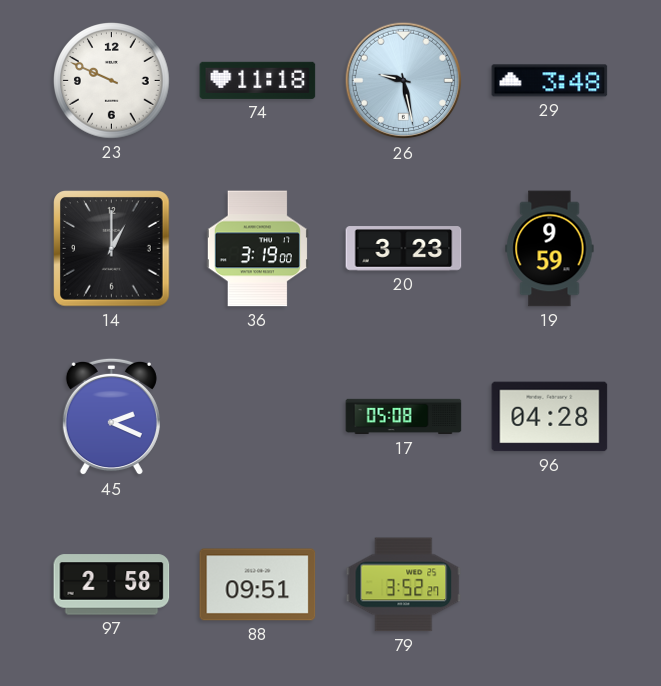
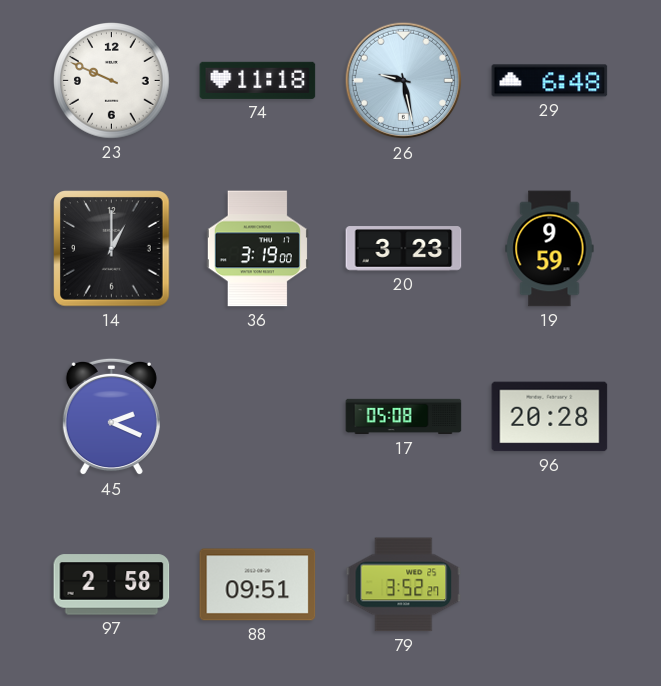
29: 3:48 -> 6:48 (550, 81)
96: 04:28 -> 20:28 (550, 417)
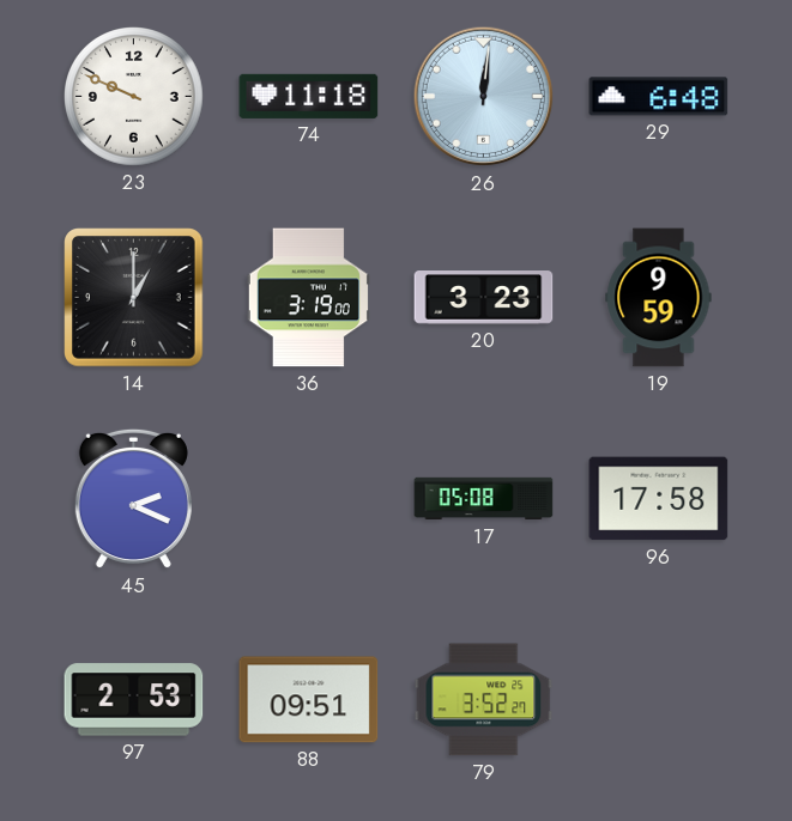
26: 9:28 -> 12:01 (484, 97)
96: 20:28 -> 17:58 (659, 499)
97: 2:58 -> 2:53 (134, 700)
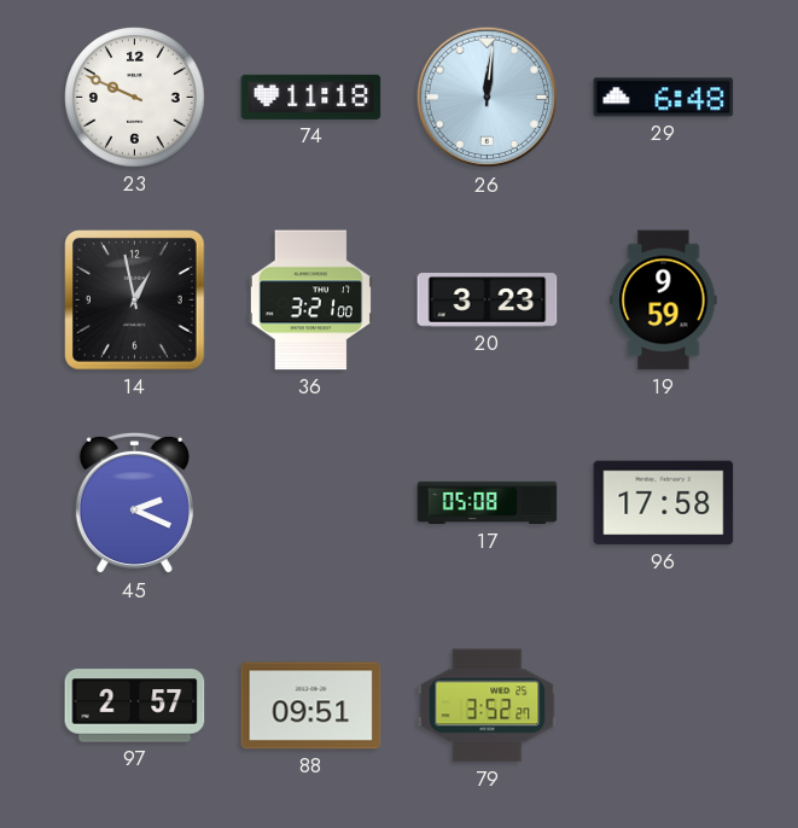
14: 1:00 -> 12:58 (135, 301)
36: 3:19 -> 3:21 (310, 301)
97: 2:53 -> 2:57 (135, 706)
